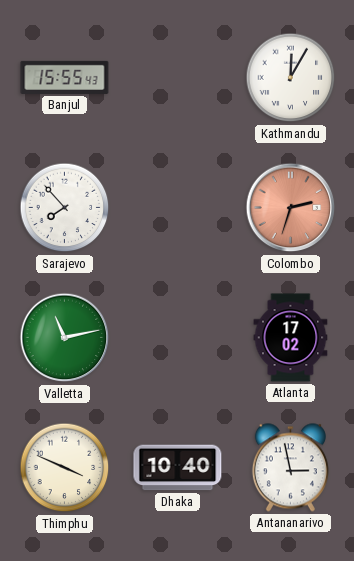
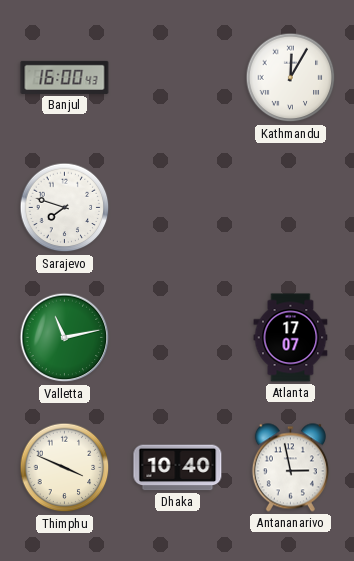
Banjul: 15:55 -> 16:00 (65, 77)
Sarajevo: 7:53 -> 7:48 (65, 208)
Colombo: 2:33 -> none (291, 208)
Atlanta: 17:02 -> 17:07 (291, 338)
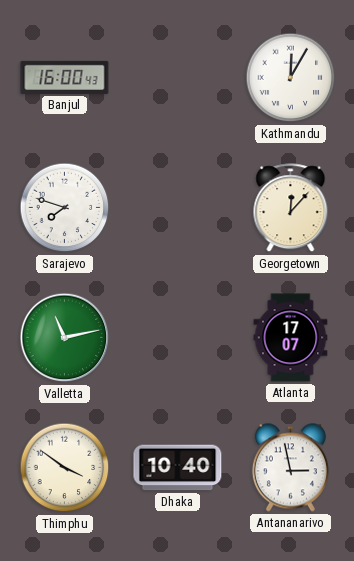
Georgetown: none -> 12:07 (291, 208)
Thimphu: 3:49 -> 3:51 (65, 468)
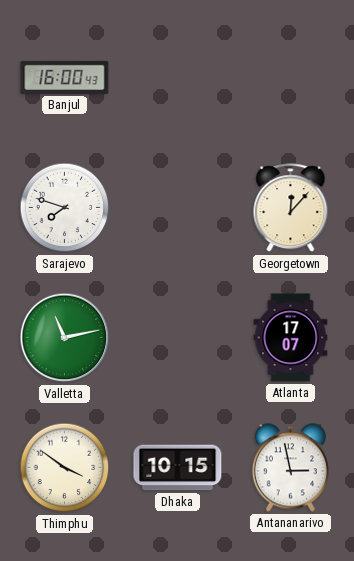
Kathmandu: 12:05 -> none (291, 78)
Dhaka: 10:40 -> 10:15 (178, 468)
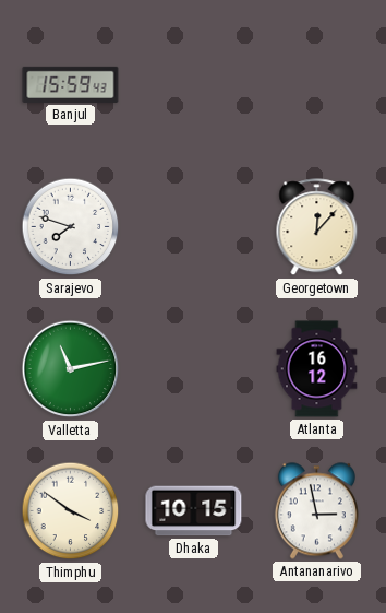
Banjul: 16:00 -> 15:59 (71, 84)
Atlanta: 17:07 -> 16:12 (317, 369)
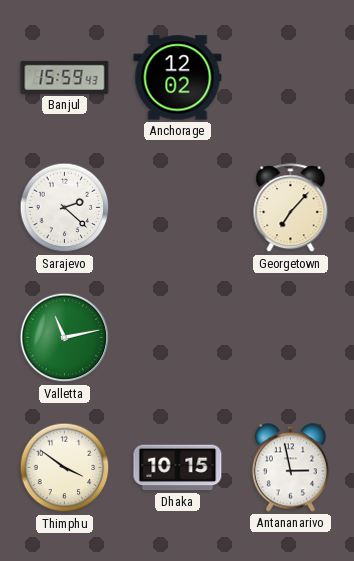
Anchorage: none -> 12:02 (178, 78)
Sarajevo: 7:48 -> 2:22 (65, 208)
Georgetown: 12:07 -> 7:07 (291, 208)
Atlanta: 16:12 -> none (317, 369)
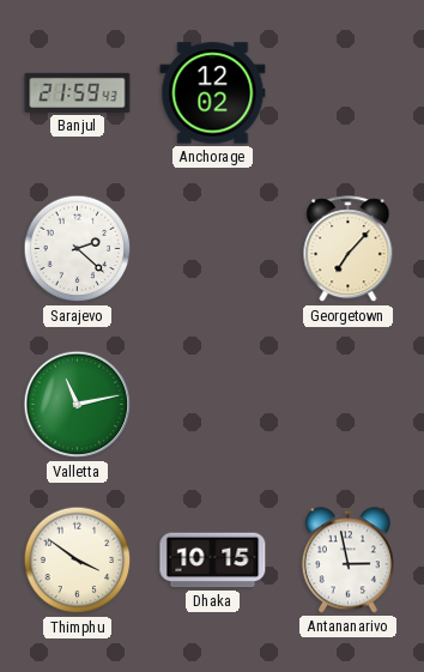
Banjul: 15:59 -> 21:59 (78, 92)
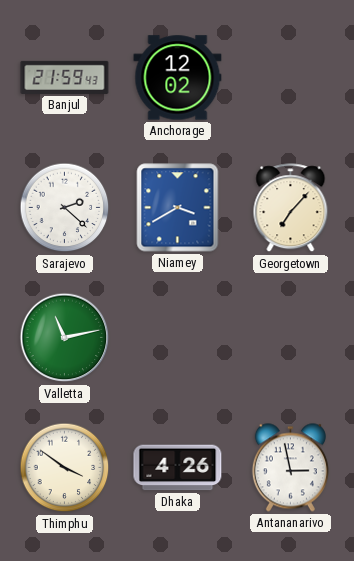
Niamey: none -> 3:40 (178, 208)
Dhaka: 10:15 -> 4:26 (178, 468)
